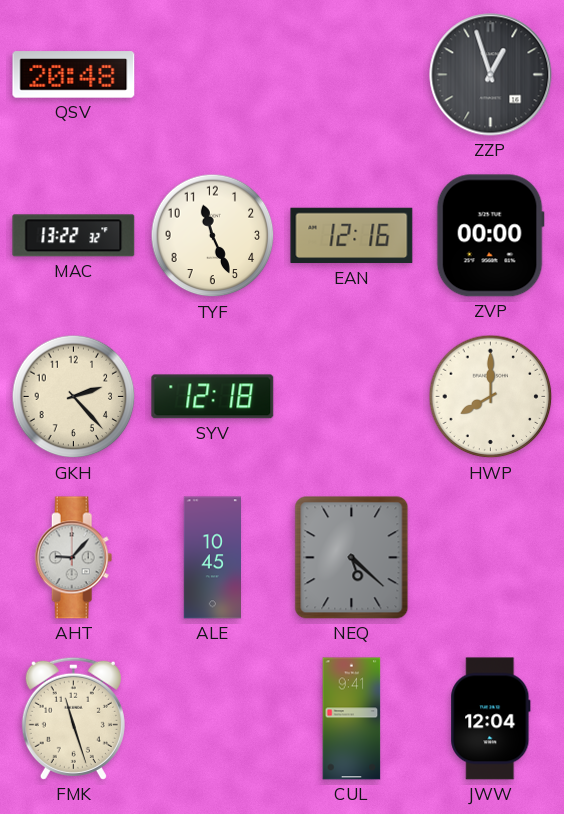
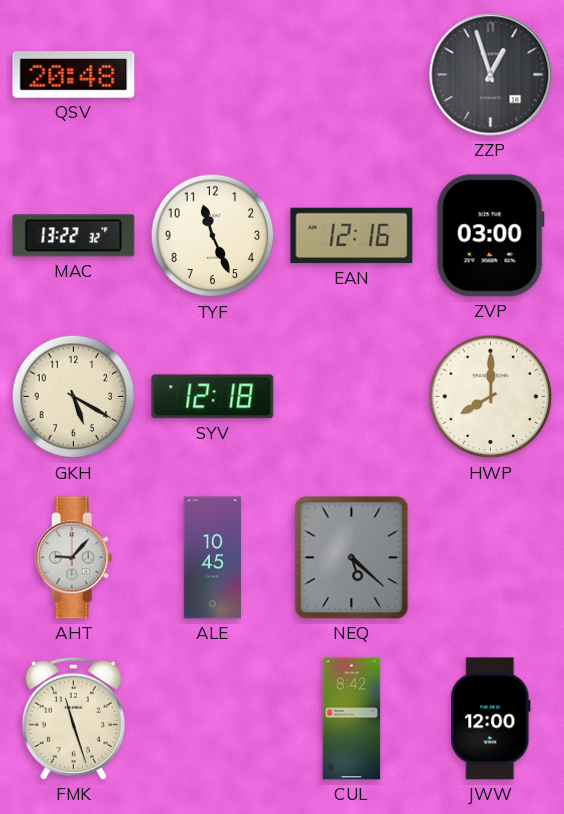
ZVP: 00:00 -> 03:00 (490, 236)
GKH: 2:23 -> 5:20 (74, 397)
CUL: 9:41 -> 8:42 (352, 719)
JWW: 12:04 -> 12:00 (491, 719)
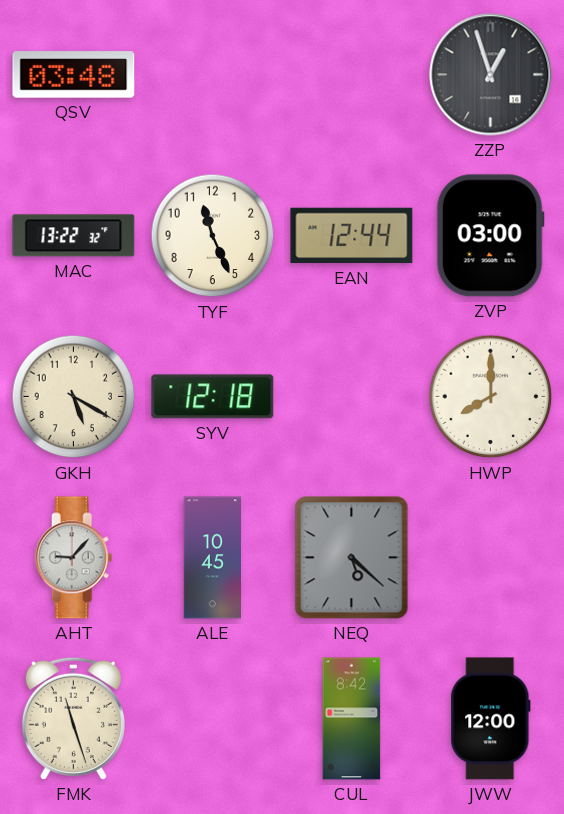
QSV: 20:48 -> 03:48 (74, 75)
EAN: 12:16 -> 12:44 (352, 236)
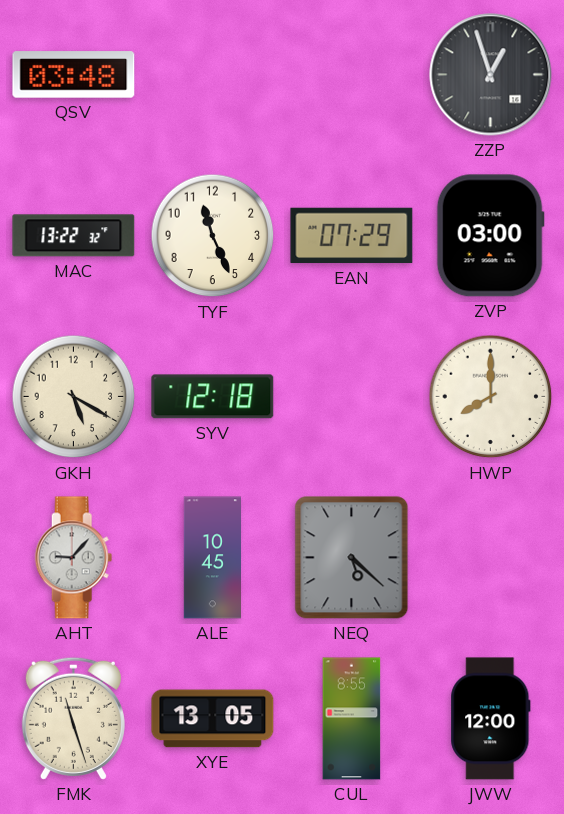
EAN: 12:44 -> 07:29 (352, 236)
XYE: none -> 13:05 (213, 719)
CUL: 8:42 -> 8:55 (352, 719)
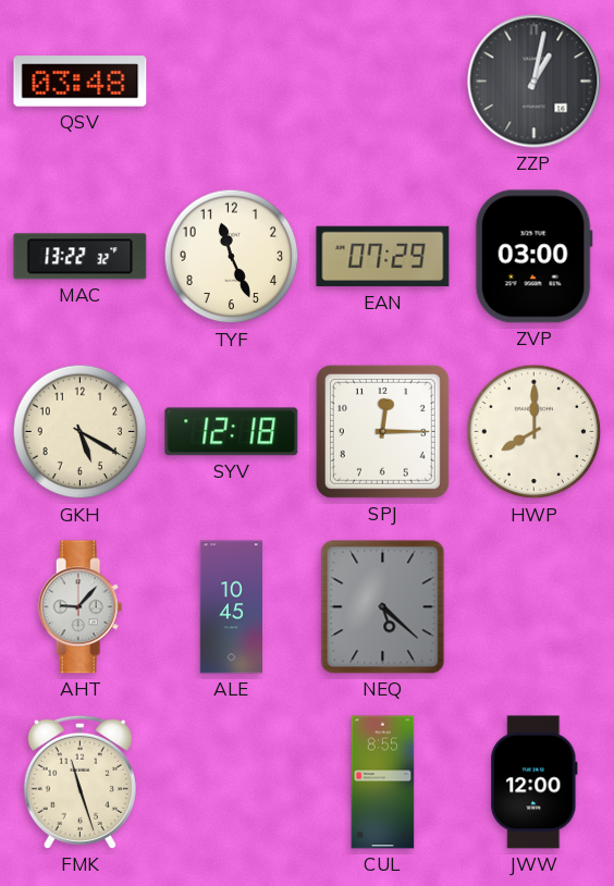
ZZP: 12:57 -> 1:02 (535, 82)
SPJ: none -> 12:15 (382, 431)
XYE: 13:05 -> none (213, 719)
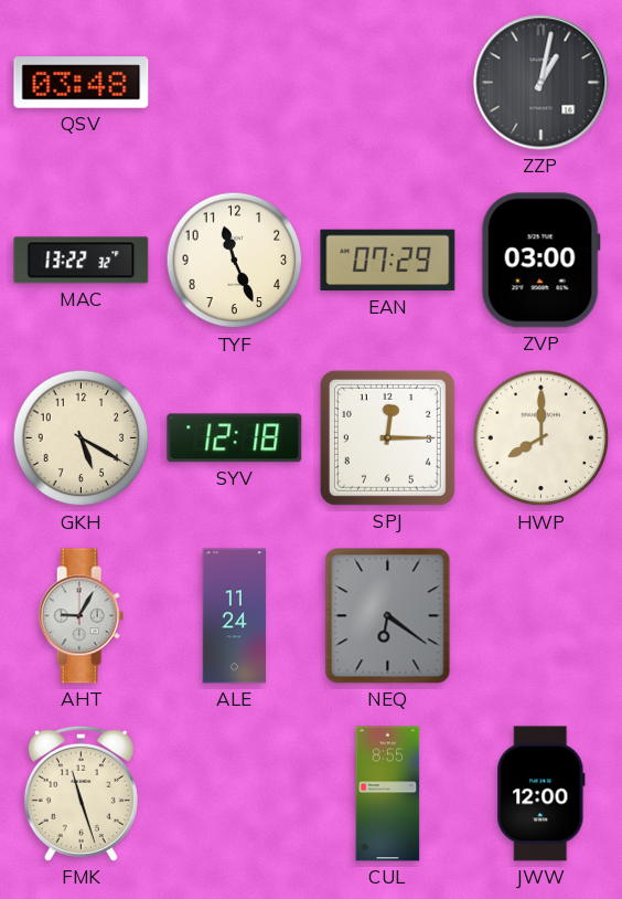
AHT: 9:07 -> 9:05 (82, 616)
ALE: 10:45 -> 11:24 (235, 616)
NEQ: 5:22 -> 6:21 (388, 616)
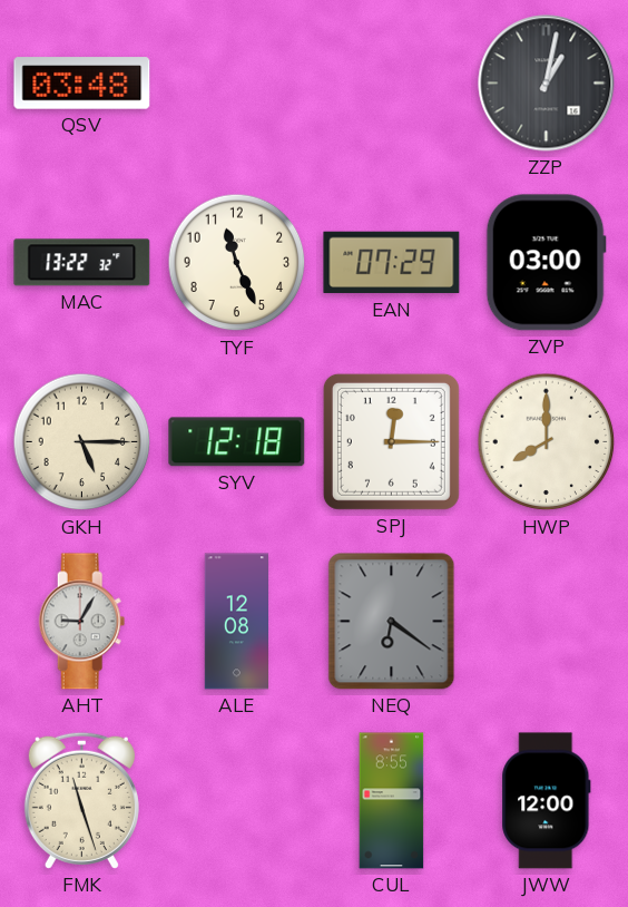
GKH: 5:20 -> 5:15 (82, 442)
ALE: 11:24 -> 12:08 (237, 622)
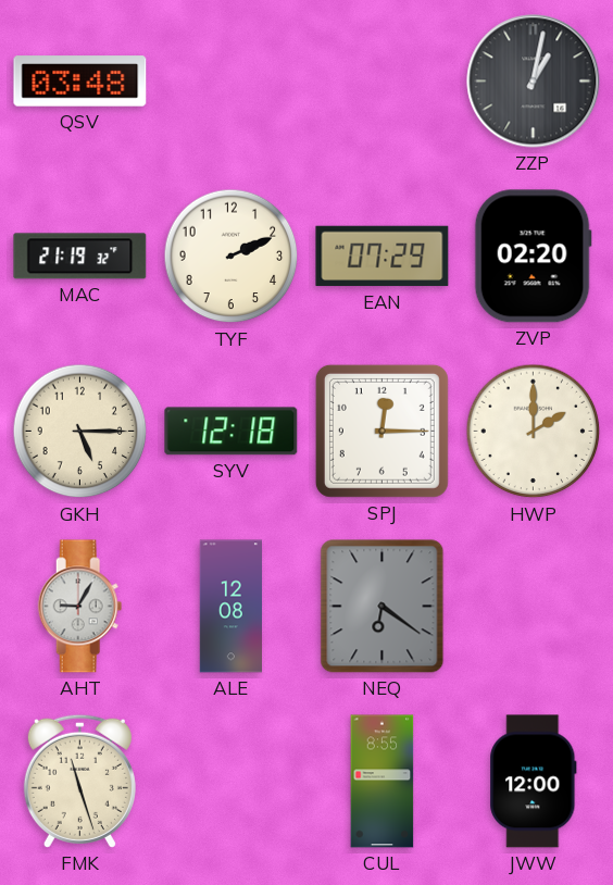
MAC: 13:22 -> 21:19 (80, 257)
TYF: 11:26 -> 2:11 (232, 257)
ZVP: 03:00 -> 02:20 (533, 257)
HWP: 8:00 -> 2:00 (534, 432)
